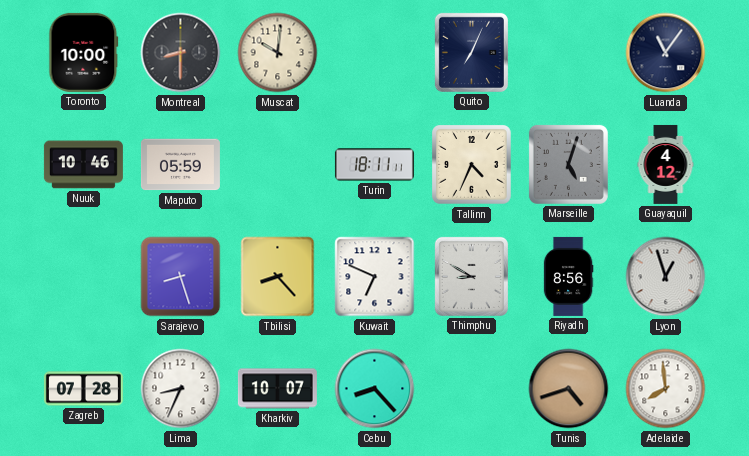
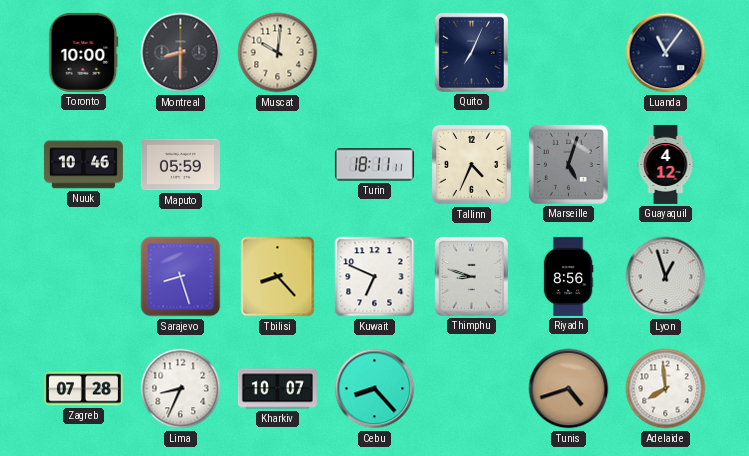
Thimphu: 8:50 -> 8:48 (471, 276)
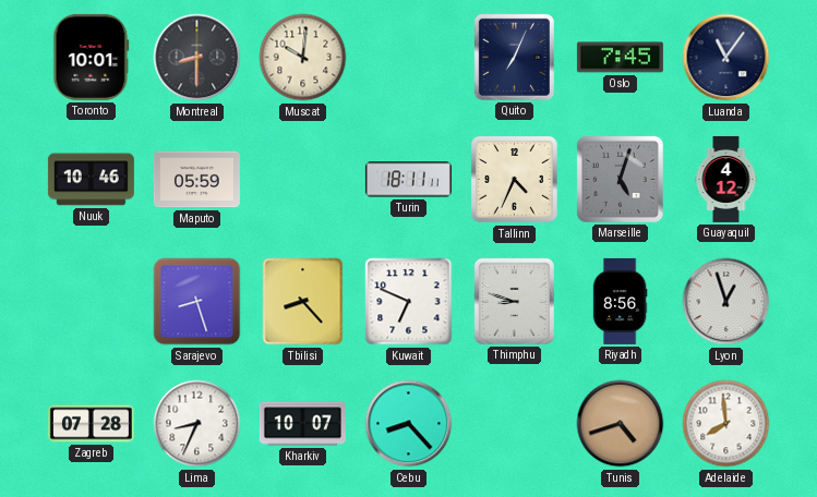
Toronto: 10:00 -> 10:01 (92, 57)
Oslo: none -> 7:45 (620, 58)
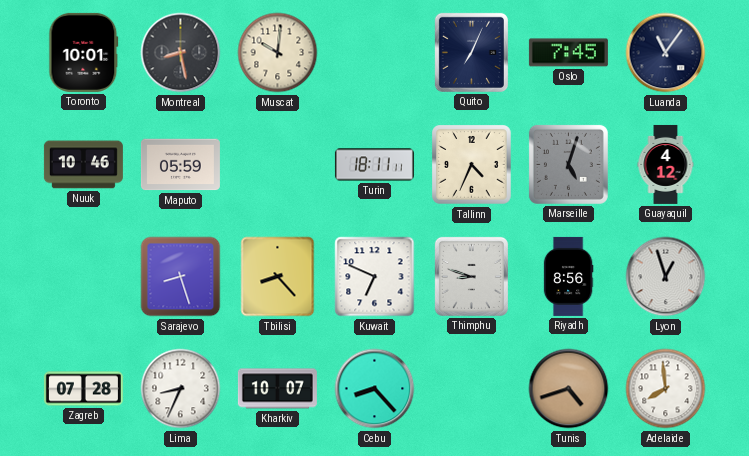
Montreal: 8:30 -> 8:28 (181, 53)
